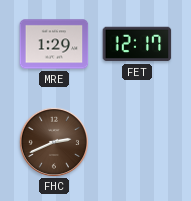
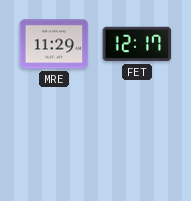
MRE: 1:29 -> 11:29 (54, 44)
FHC: 2:41 -> none (53, 141)
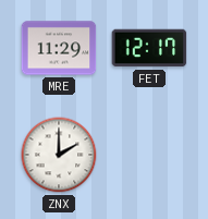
ZNX: none -> 2:00 (59, 155)
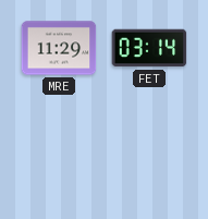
FET: 12:17 -> 03:14 (149, 48)
ZNX: 2:00 -> none (59, 155)
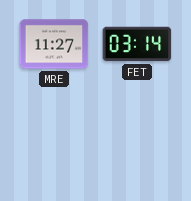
MRE: 11:29 -> 11:27 (54, 44)
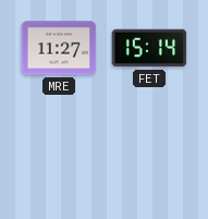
FET: 03:14 -> 15:14 (149, 48)
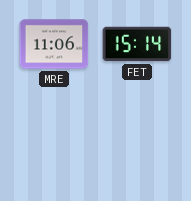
MRE: 11:27 -> 11:06 (54, 44)
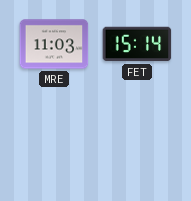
MRE: 11:06 -> 11:03 (54, 44)
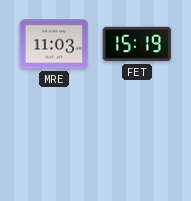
FET: 15:14 -> 15:19 (137, 44)
